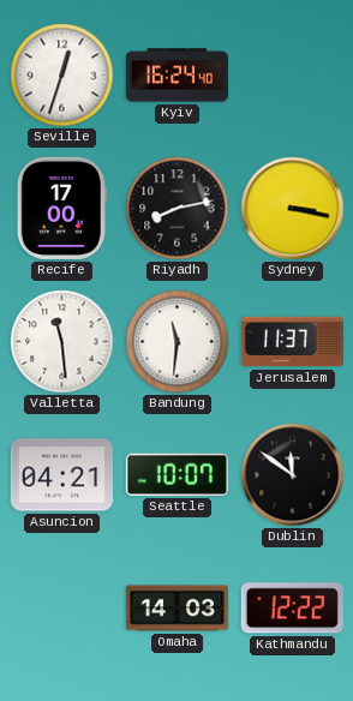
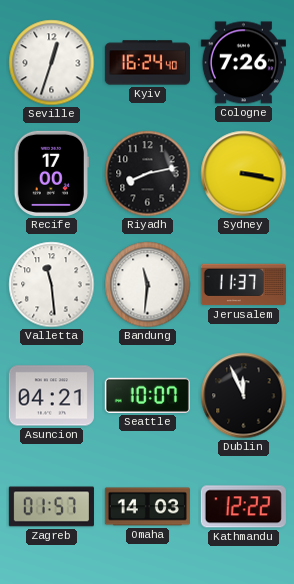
Cologne: none -> 7:26 (243, 63)
Dublin: 11:51 -> 11:56 (244, 396)
Zagreb: none -> 01:57 (51, 507)
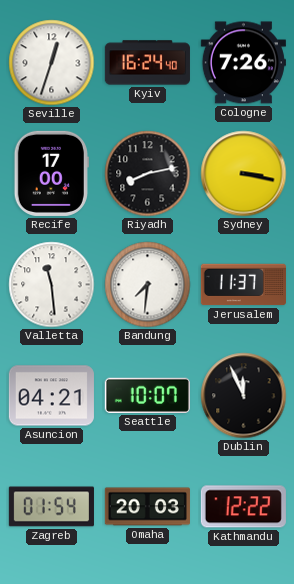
Bandung: 11:31 -> 7:31 (148, 285)
Zagreb: 01:57 -> 01:54 (51, 507)
Omaha: 14:03 -> 20:03 (147, 507)
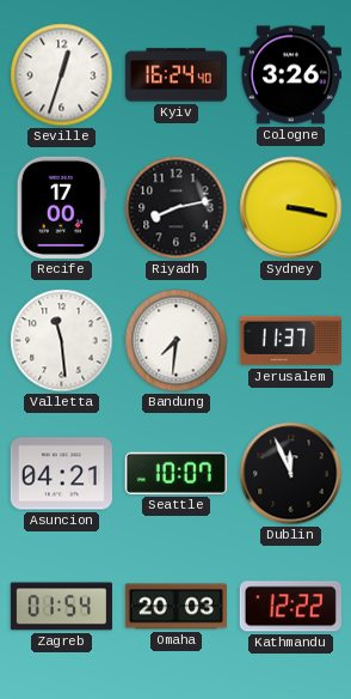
Cologne: 7:26 -> 3:26 (290, 75)
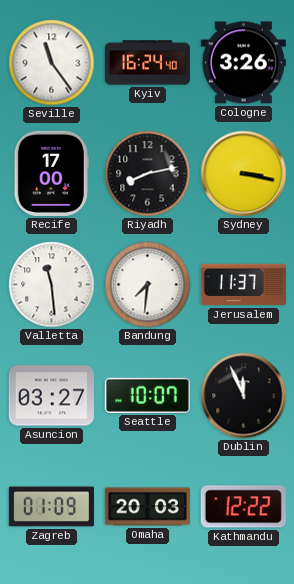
Seville: 12:33 -> 11:24 (52, 63)
Asuncion: 04:21 -> 03:27 (51, 396)
Zagreb: 01:54 -> 01:09 (51, 507)
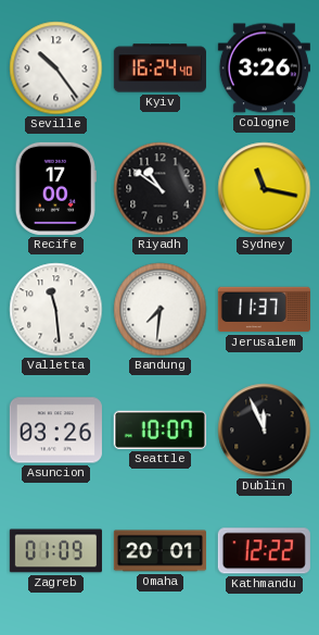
Seville: 11:24 -> 10:24 (56, 69)
Riyadh: 8:13 -> 10:51 (161, 189)
Sydney: 3:17 -> 11:17 (265, 189)
Asuncion: 03:27 -> 03:26 (55, 431)
Omaha: 20:03 -> 20:01 (159, 551)
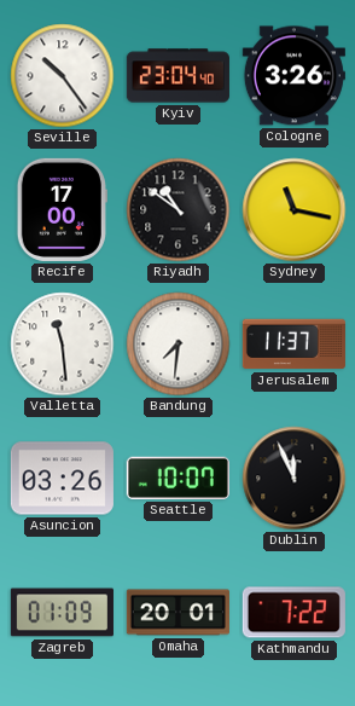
Kyiv: 16:24 -> 23:04 (177, 76)
Kathmandu: 12:22 -> 7:22 (293, 613)
